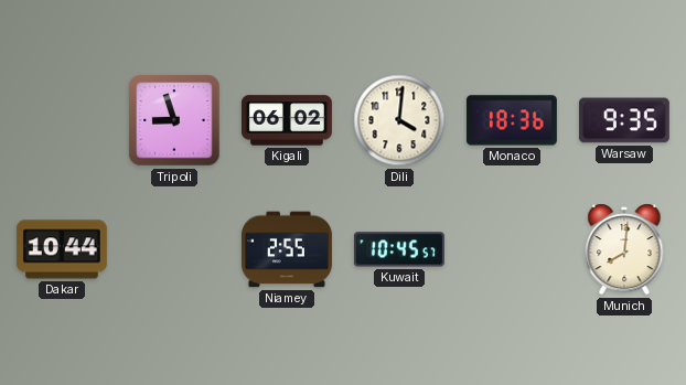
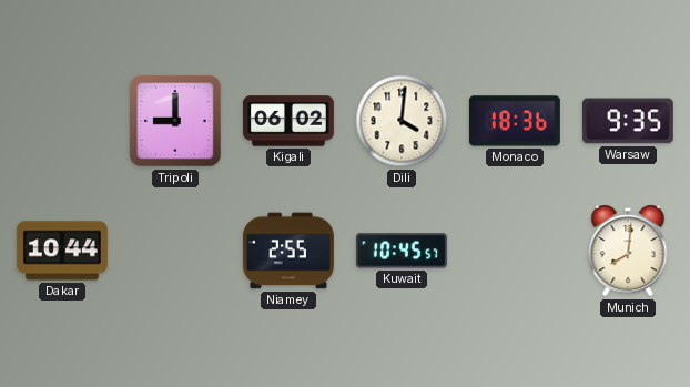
Tripoli: 8:57 -> 9:00 (175, 121)
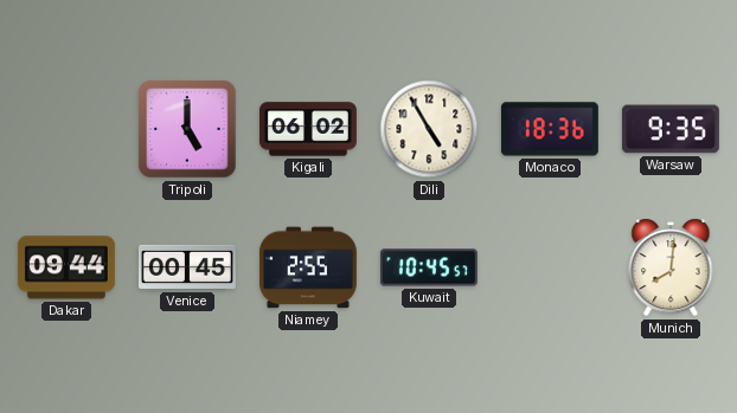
Tripoli: 9:00 -> 5:00 (187, 129)
Dili: 4:01 -> 4:55 (429, 129)
Dakar: 10:44 -> 09:44 (66, 267)
Venice: none -> 00:45 (187, 267)
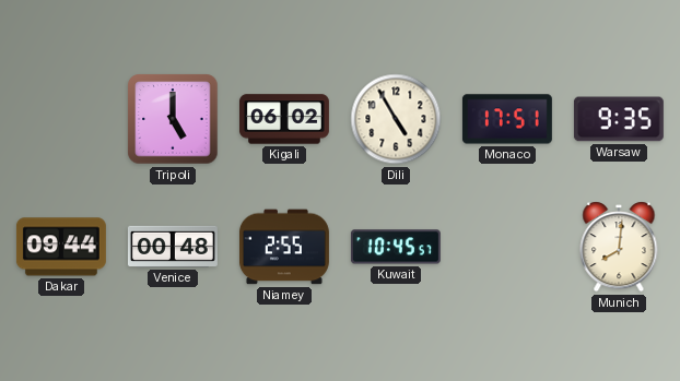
Monaco: 18:36 -> 17:51 (507, 119)
Venice: 00:45 -> 00:48 (173, 247)
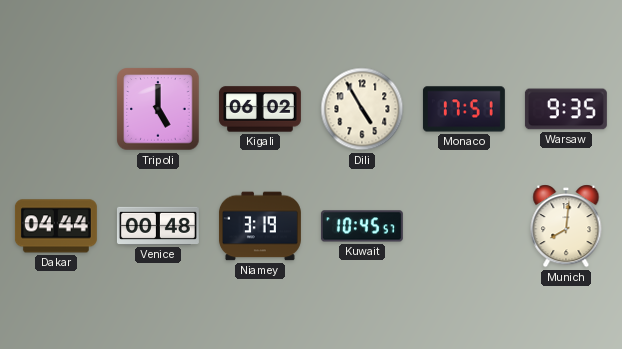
Dakar: 09:44 -> 04:44 (56, 226)
Niamey: 2:55 -> 3:19 (260, 226)
